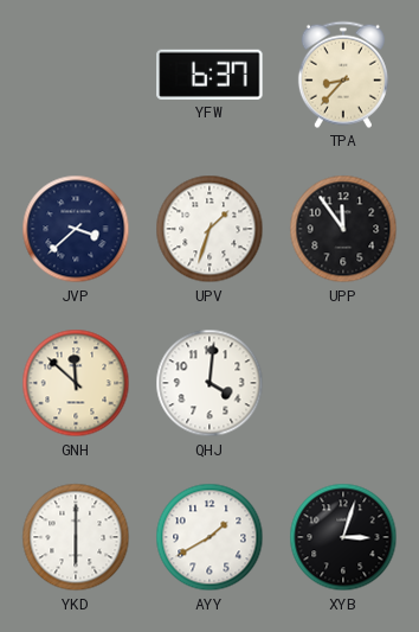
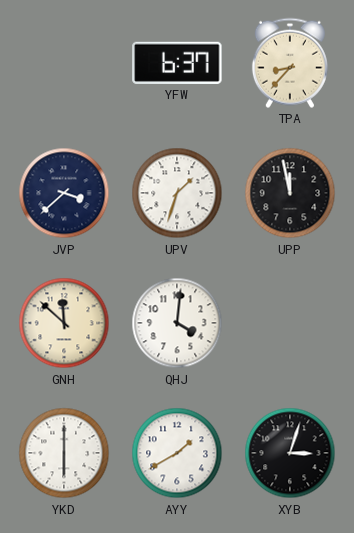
UPP: 11:54 -> 11:58 (290, 193)
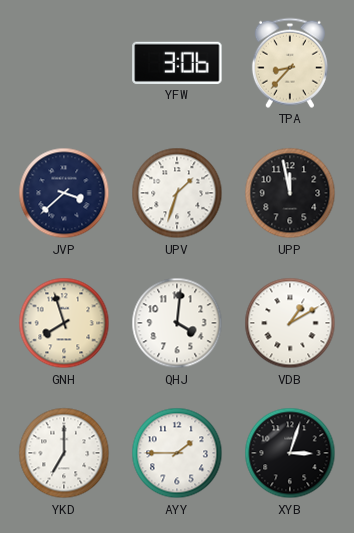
YFW: 6:37 -> 3:06 (177, 63)
GNH: 11:52 -> 7:57 (64, 323)
VDB: none -> 1:10 (290, 323)
YKD: 6:00 -> 7:00 (64, 453)
AYY: 1:40 -> 1:45 (177, 453)
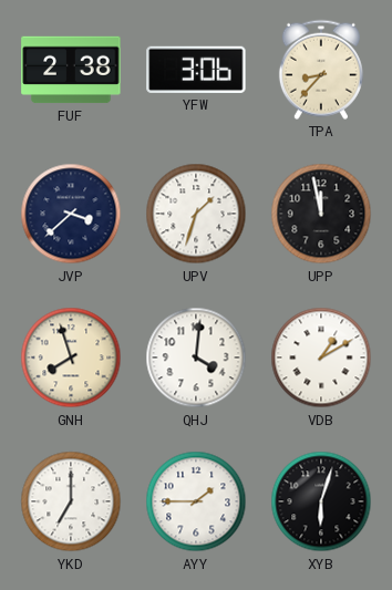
FUF: none -> 2:38 (71, 70)
XYB: 3:03 -> 6:03 (321, 501)
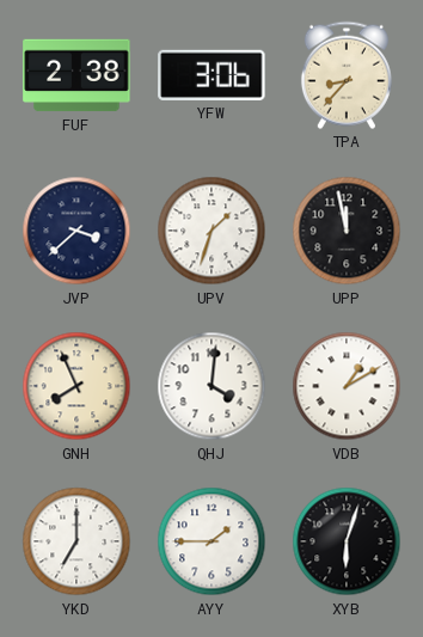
GNH: 7:57 -> 7:56 (76, 386)
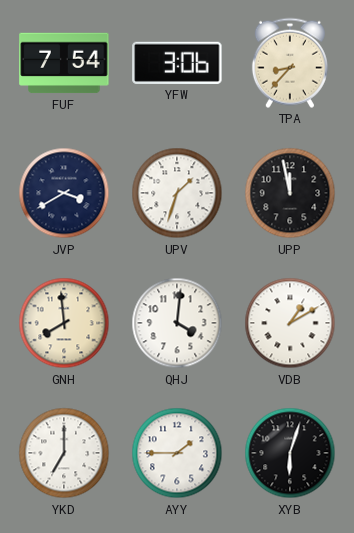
FUF: 2:38 -> 7:54 (64, 63)
JVP: 3:38 -> 3:40 (64, 193)
GNH: 7:56 -> 7:59 (64, 323)
